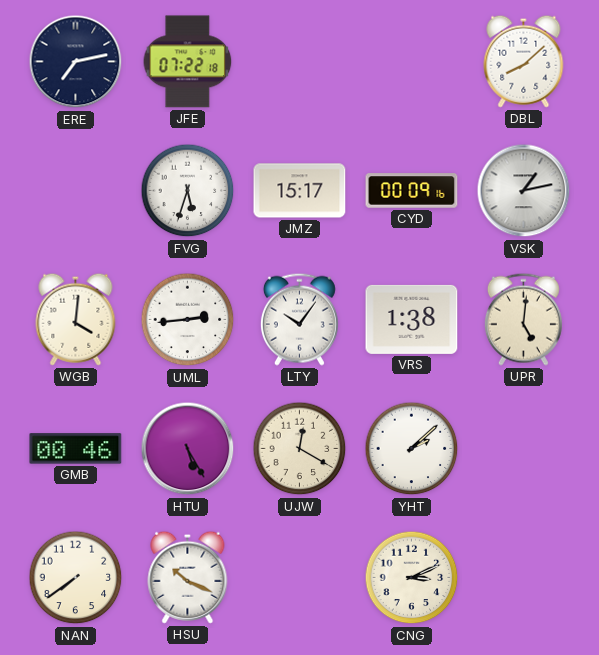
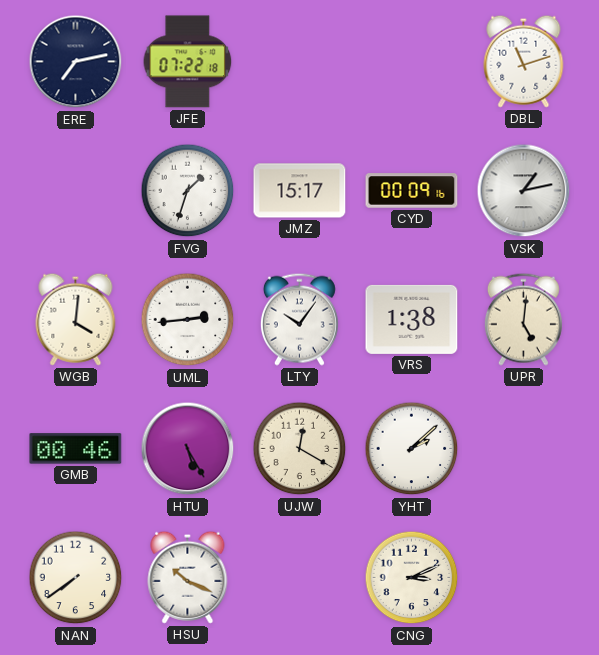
DBL: 8:08 -> 11:12 (524, 61)
FVG: 5:33 -> 1:33 (188, 191)
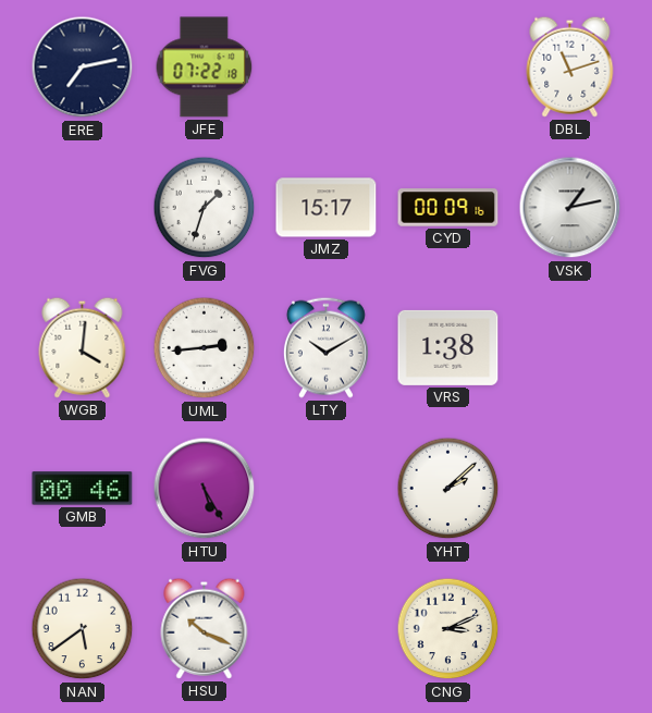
LTY: 10:06 -> 10:10 (325, 347)
UPR: 5:01 -> none (523, 319)
UJW: 12:20 -> none (300, 449)
NAN: 7:39 -> 5:39 (83, 629)
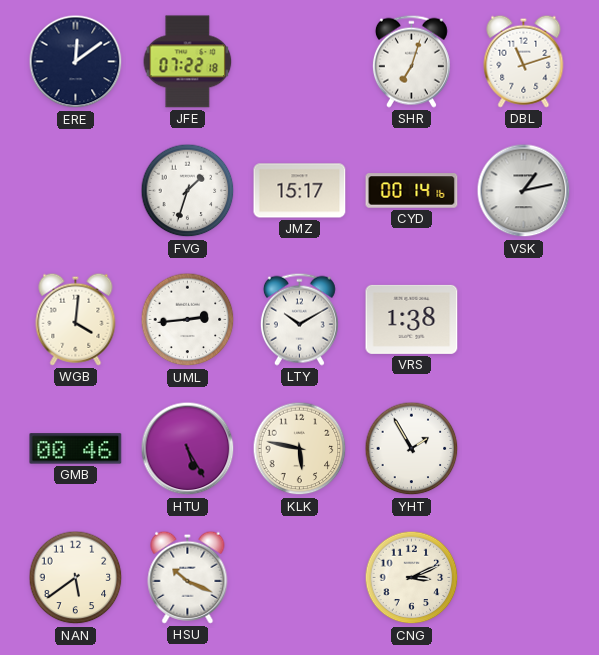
ERE: 7:13 -> 12:09 (76, 62)
SHR: none -> 7:03 (411, 61)
CYD: 00:09 -> 00:14 (412, 191)
KLK: none -> 5:47 (300, 449)
YHT: 2:08 -> 1:55 (412, 449)
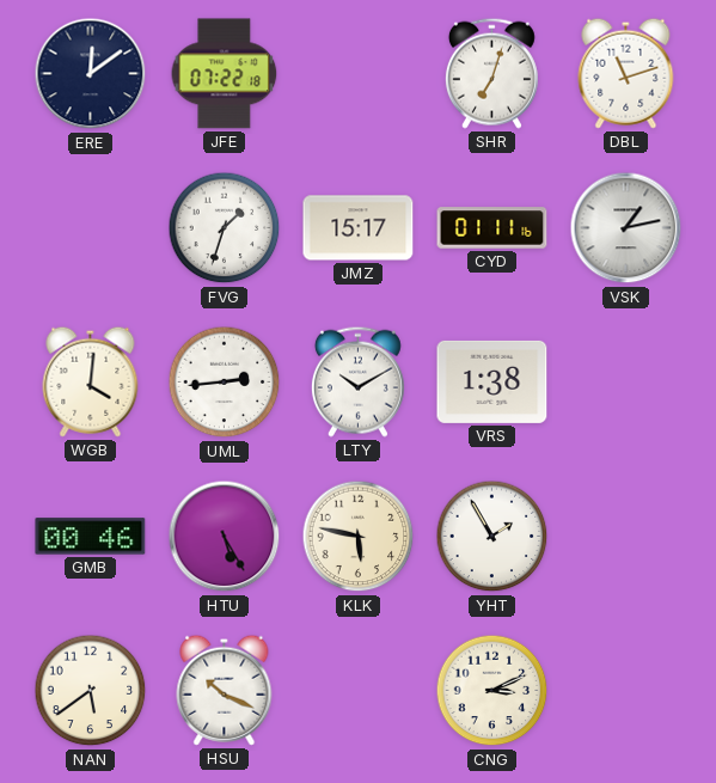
CYD: 00:14 -> 01:11 (492, 228)
